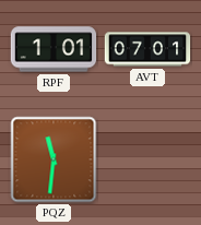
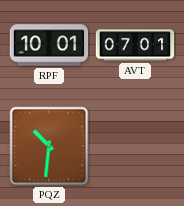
RPF: 1:01 -> 10:01 (49, 45)
PQZ: 11:31 -> 10:31 (49, 146)
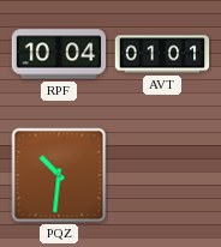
RPF: 10:01 -> 10:04 (59, 54)
AVT: 07:01 -> 01:01 (162, 54)
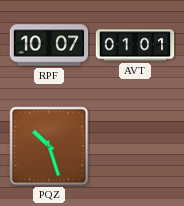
RPF: 10:04 -> 10:07 (49, 45)
PQZ: 10:31 -> 10:27 (49, 146)
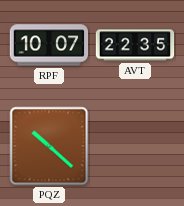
AVT: 01:01 -> 22:35 (135, 45)
PQZ: 10:27 -> 10:22 (49, 146)
